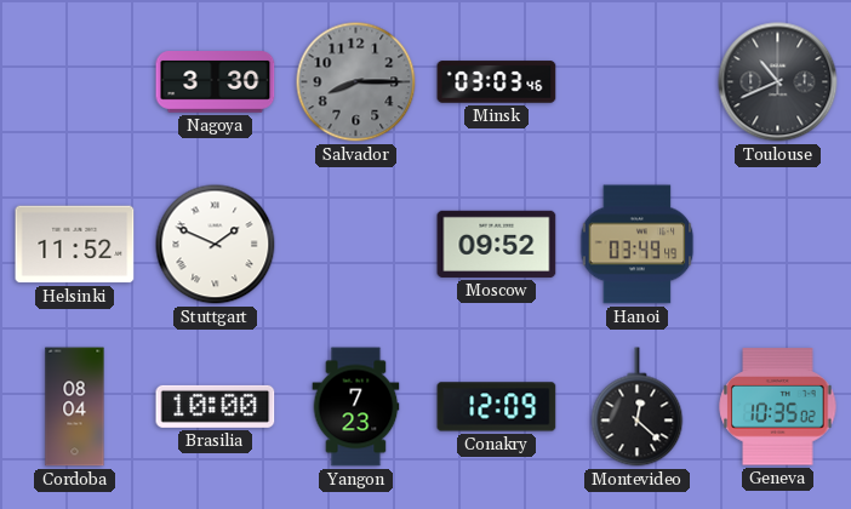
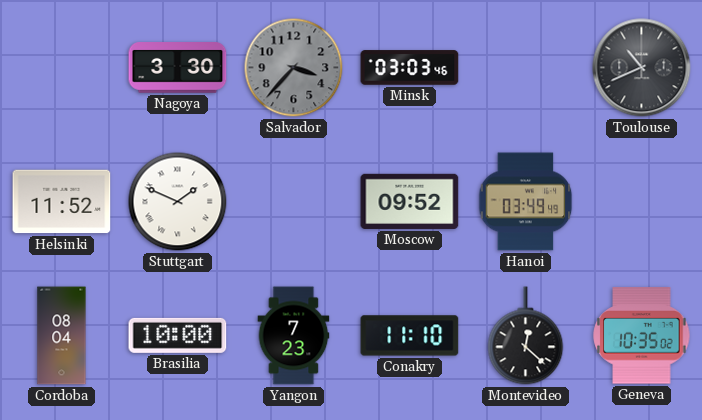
Salvador: 8:15 -> 3:37 (294, 68)
Conakry: 12:09 -> 11:10 (410, 336)
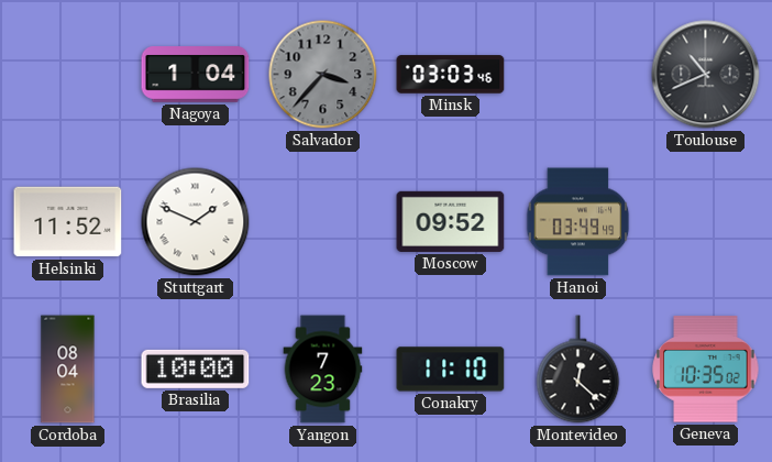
Nagoya: 3:30 -> 1:04 (196, 75)
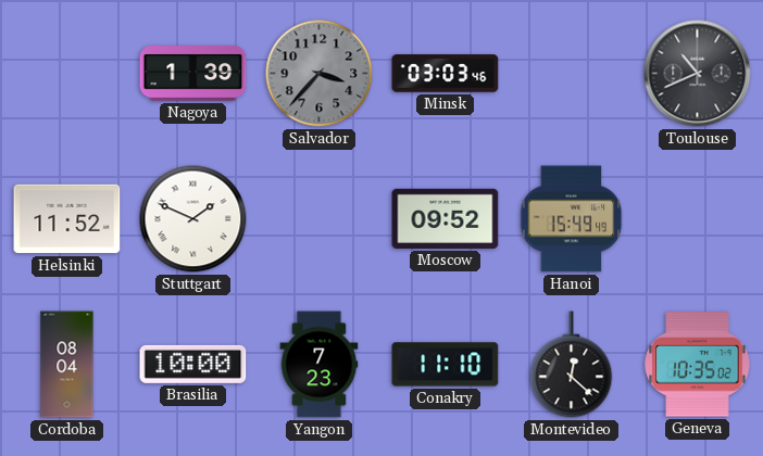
Nagoya: 1:04 -> 1:39 (193, 74)
Hanoi: 03:49 -> 15:49 (572, 219)
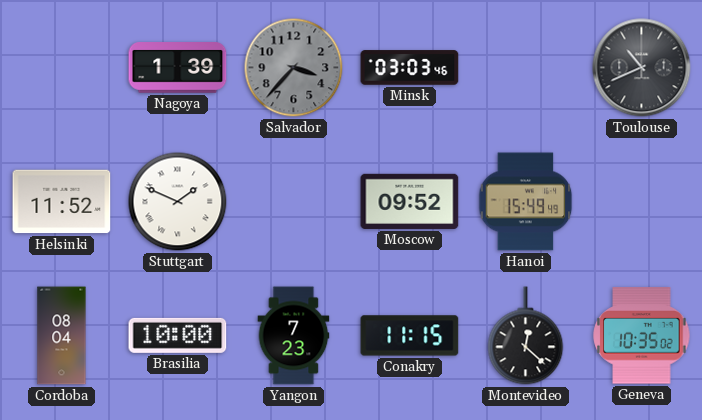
Conakry: 11:10 -> 11:15 (410, 336)
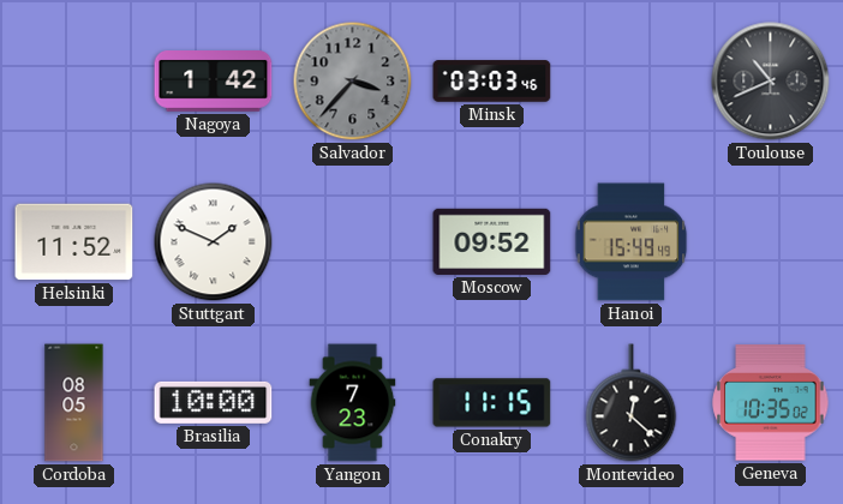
Nagoya: 1:39 -> 1:42 (214, 82)
Cordoba: 08:04 -> 08:05 (74, 403)
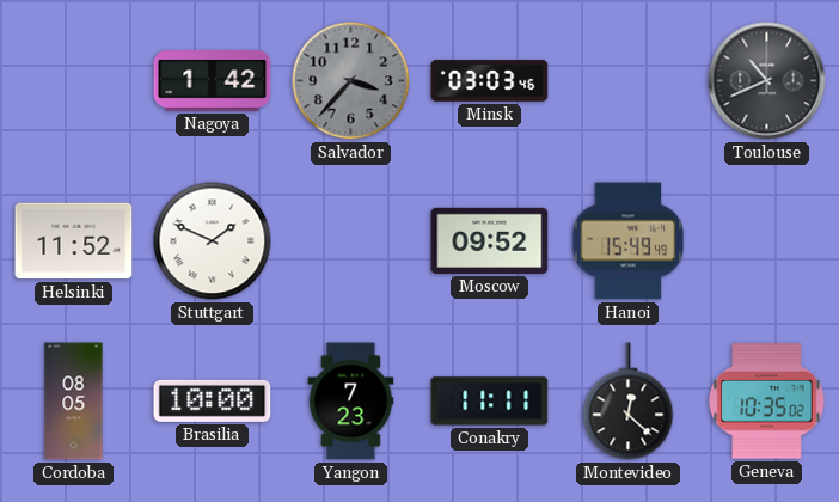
Conakry: 11:15 -> 11:11 (490, 402)
